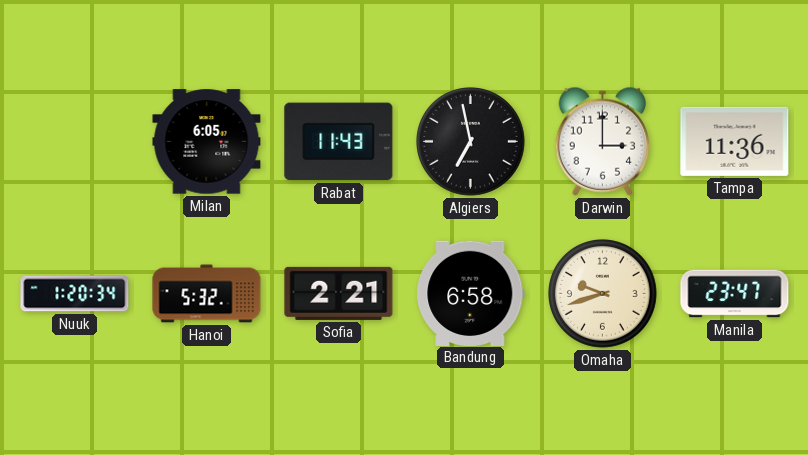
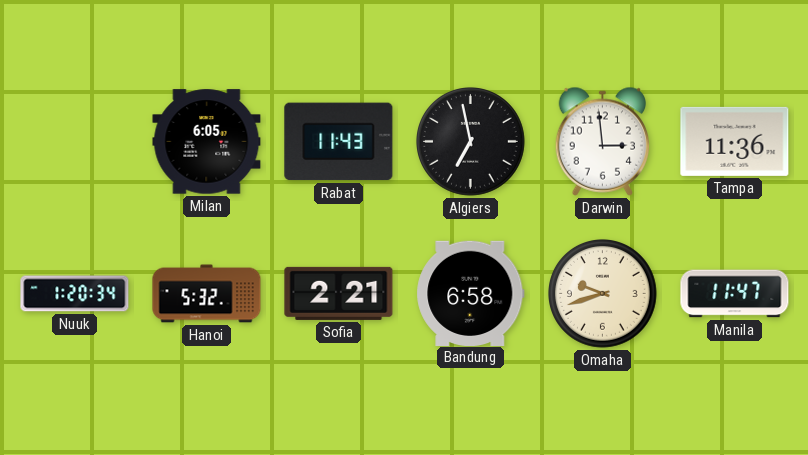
Darwin: 3:00 -> 2:59 (603, 141)
Manila: 23:47 -> 11:47 (735, 294)
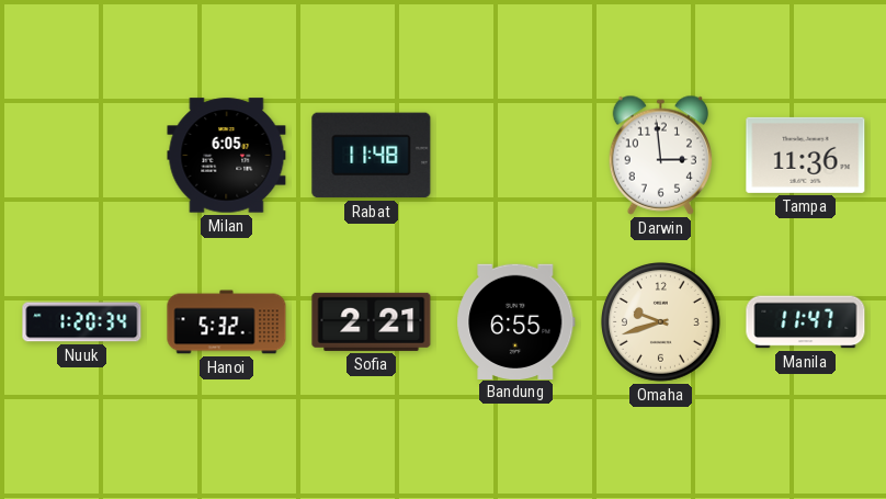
Rabat: 11:43 -> 11:48 (372, 156)
Algiers: 6:58 -> none (471, 142)
Bandung: 6:58 -> 6:55 (516, 321)
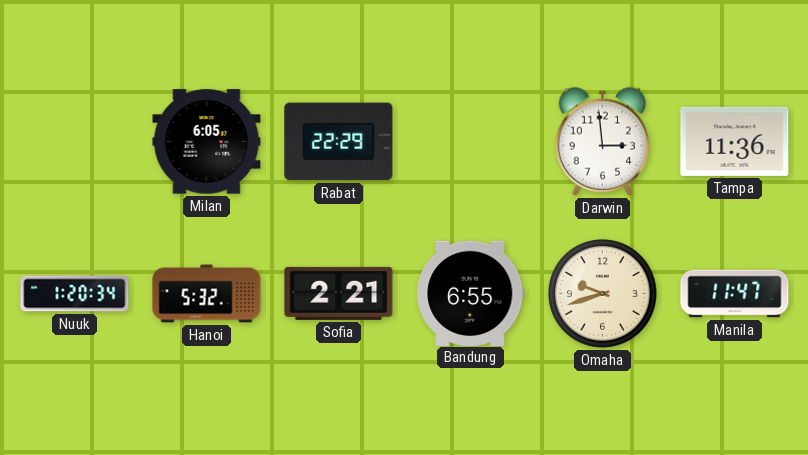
Rabat: 11:48 -> 22:29 (339, 142)
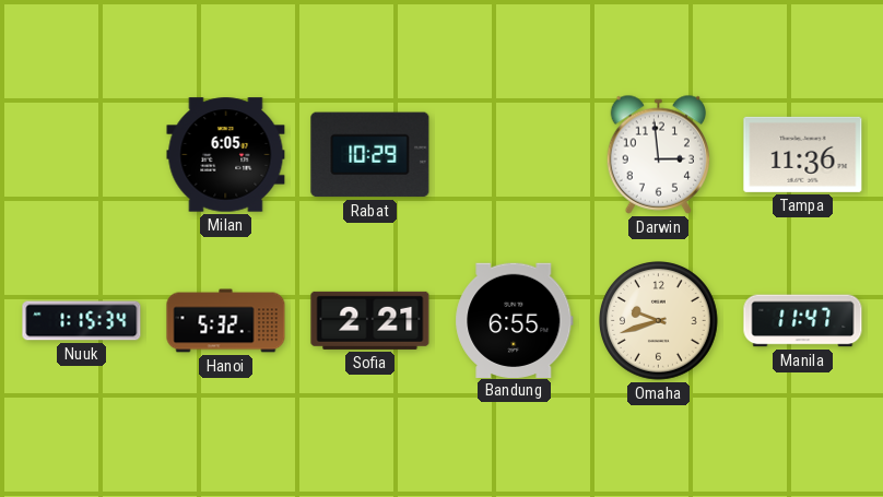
Rabat: 22:29 -> 10:29 (370, 155)
Nuuk: 1:20 -> 1:15 (82, 321)
